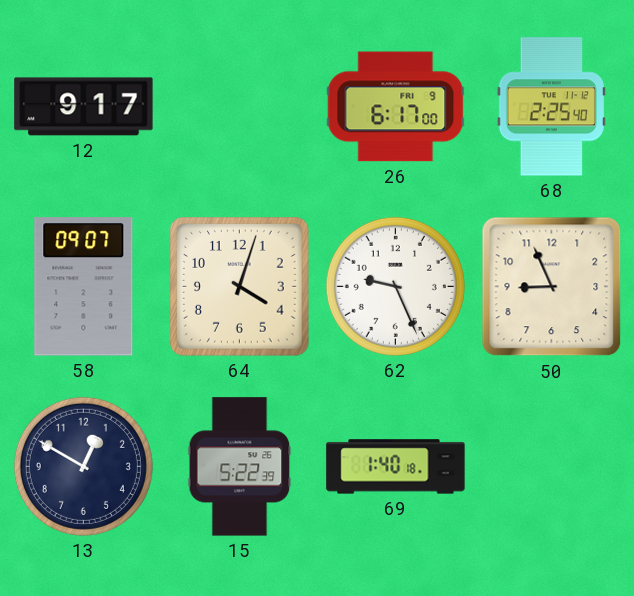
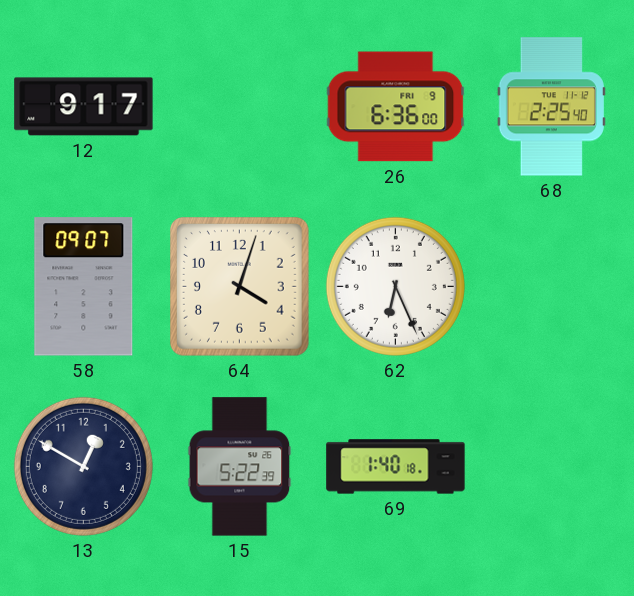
26: 6:17 -> 6:36 (396, 107)
62: 9:26 -> 6:26 (395, 286)
50: 8:56 -> none (552, 287)
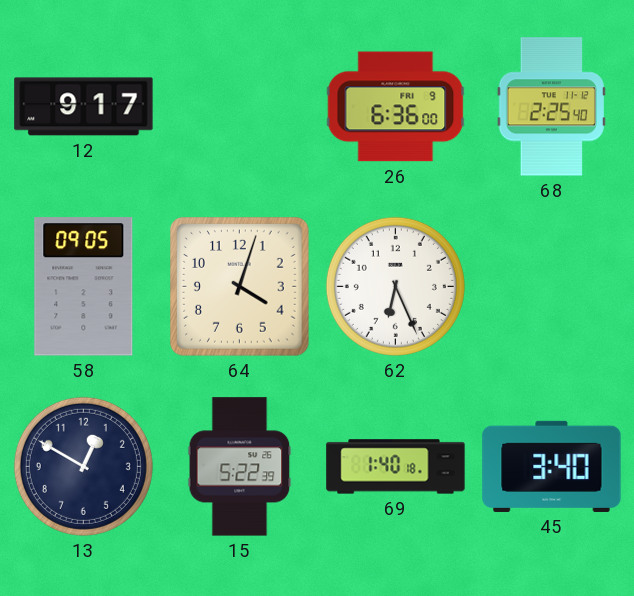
58: 09:07 -> 09:05 (84, 287)
45: none -> 3:40 (552, 466)
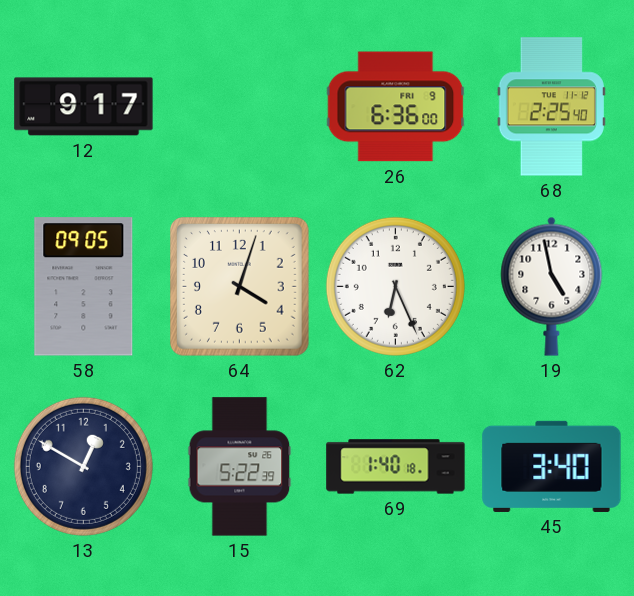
19: none -> 4:58 (552, 286)
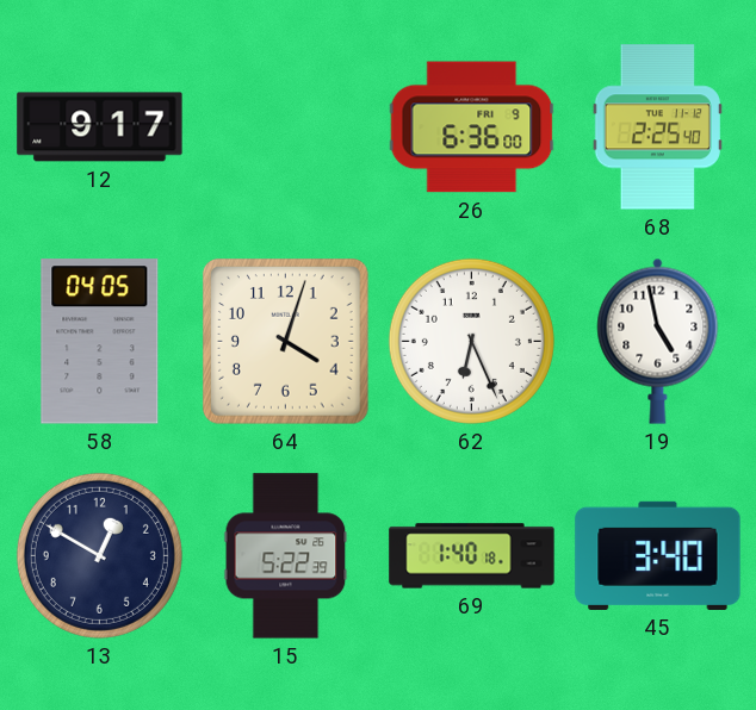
58: 09:05 -> 04:05 (100, 342)
